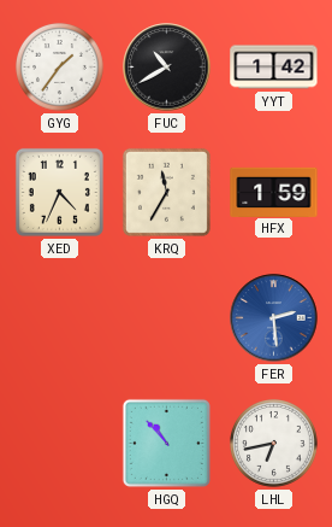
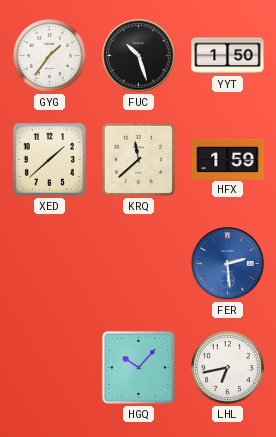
FUC: 10:40 -> 10:27 (139, 56)
YYT: 1:42 -> 1:50 (228, 56)
XED: 4:34 -> 1:38 (49, 159)
KRQ: 11:35 -> 11:38 (138, 159)
HGQ: 10:53 -> 10:07 (138, 367)
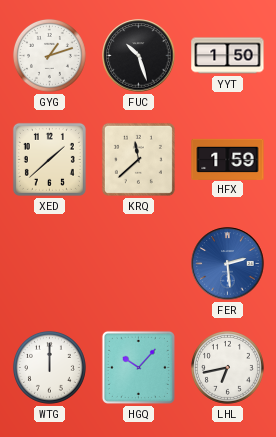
GYG: 1:36 -> 1:12 (49, 55)
WTG: none -> 12:00 (49, 367)
